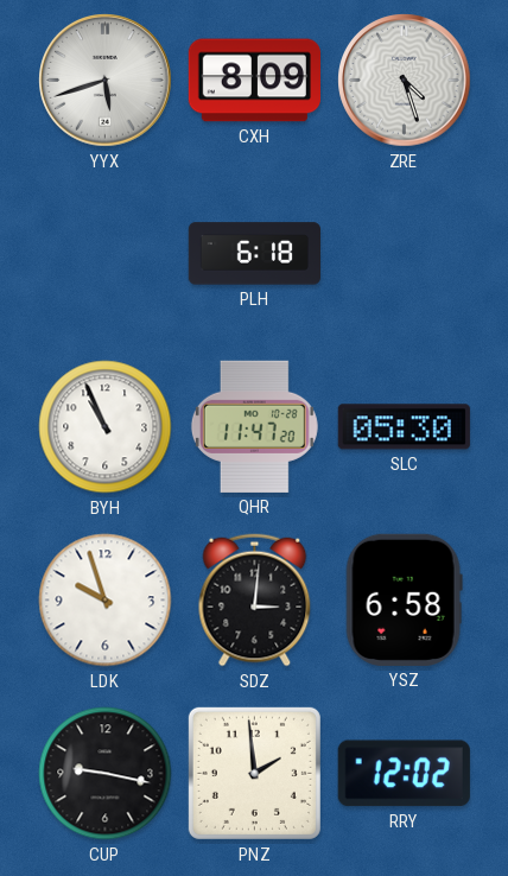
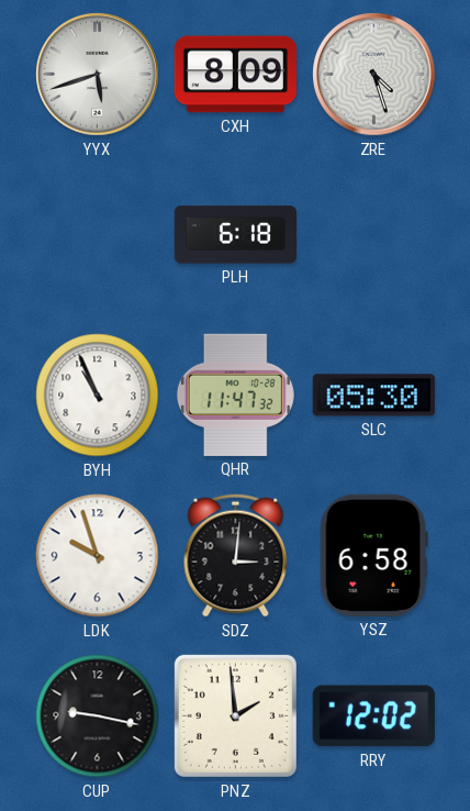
QHR: 11:47:20 -> 11:47:32 (235, 395)
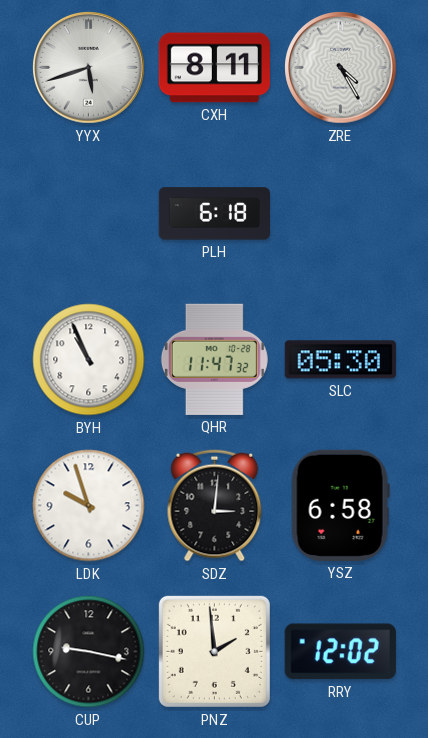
CXH: 8:09 -> 8:11 (214, 68)
ZRE: 4:27 -> 4:25 (341, 68)
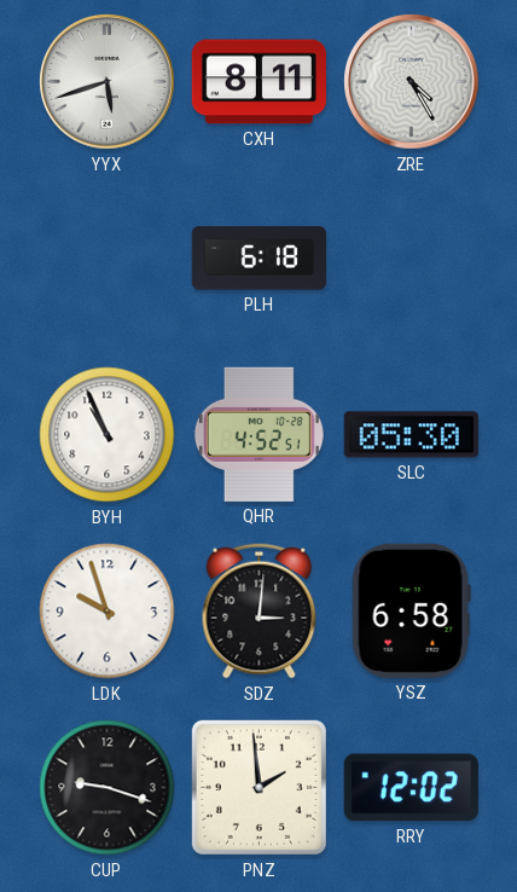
QHR: 11:47 -> 4:52 (258, 434)
CUP: 9:17 -> 9:18 (108, 788)
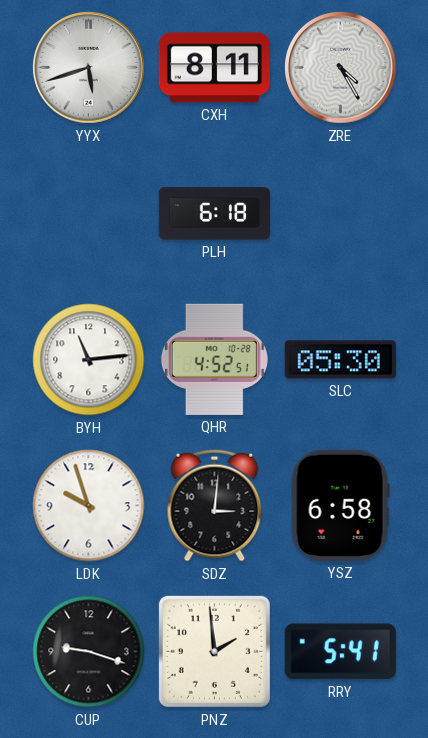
BYH: 10:56 -> 11:14 (89, 360)
RRY: 12:02 -> 5:41 (340, 652)
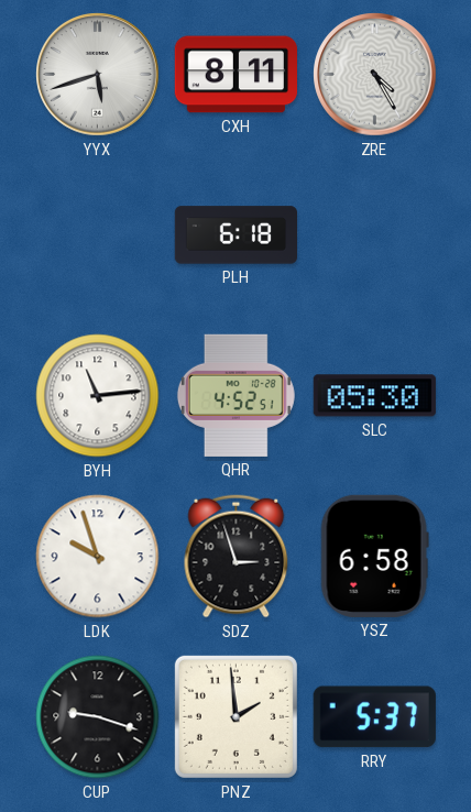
SDZ: 3:01 -> 2:57 (237, 557)
RRY: 5:41 -> 5:37 (374, 717)
